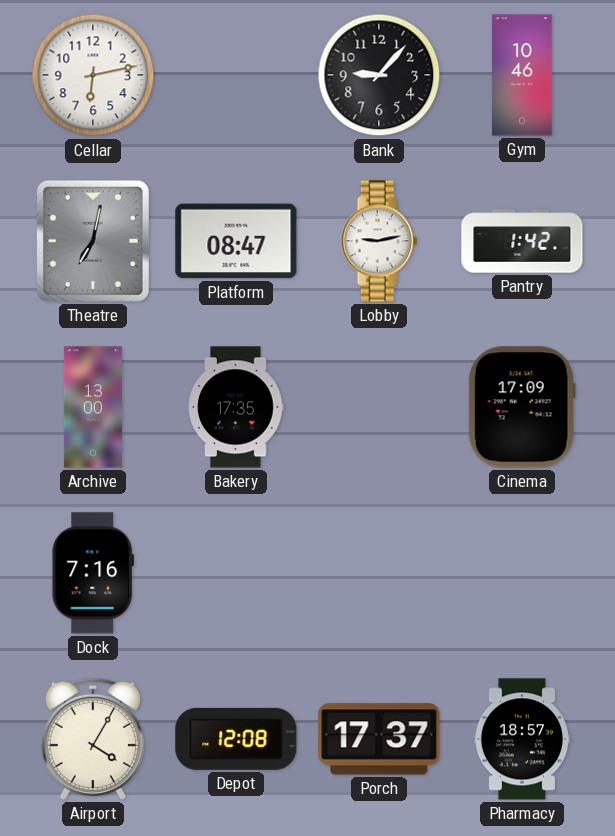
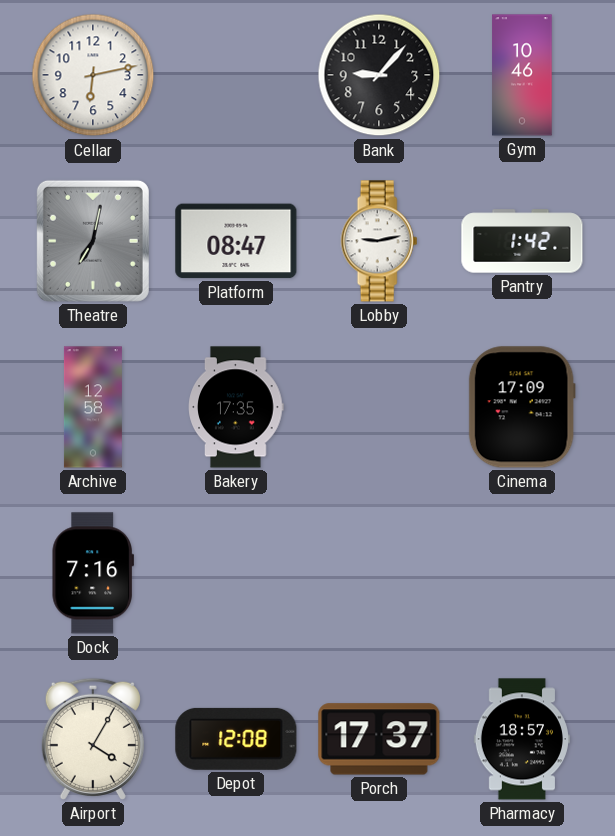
Archive: 13:00 -> 12:58 (93, 407)
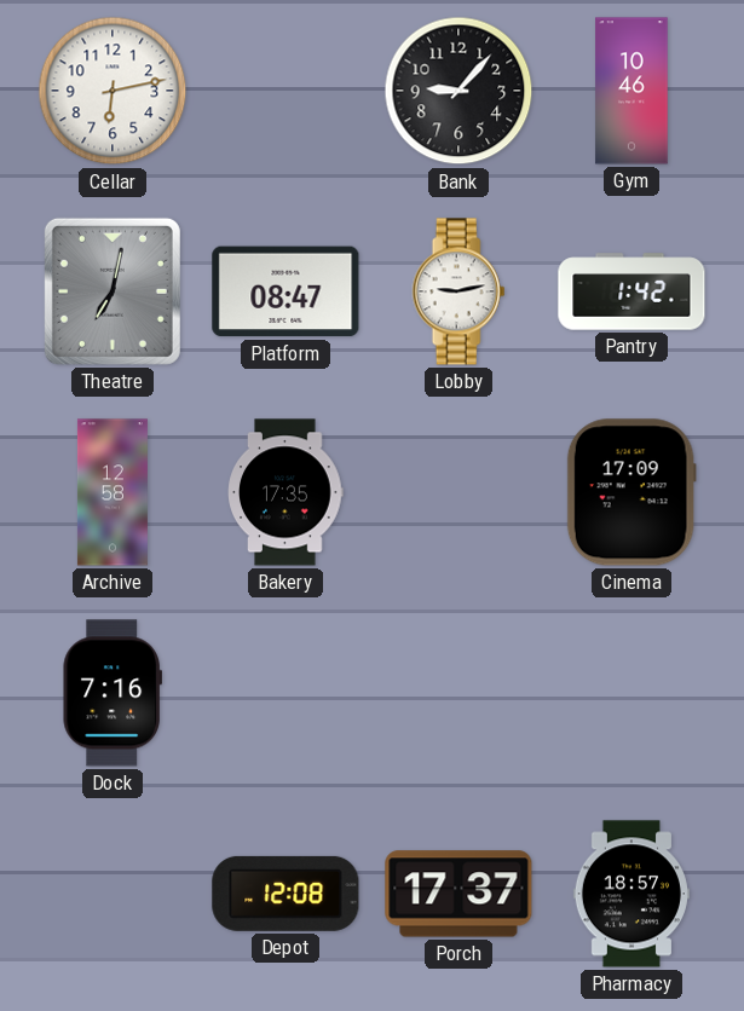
Airport: 4:05 -> none (93, 739)
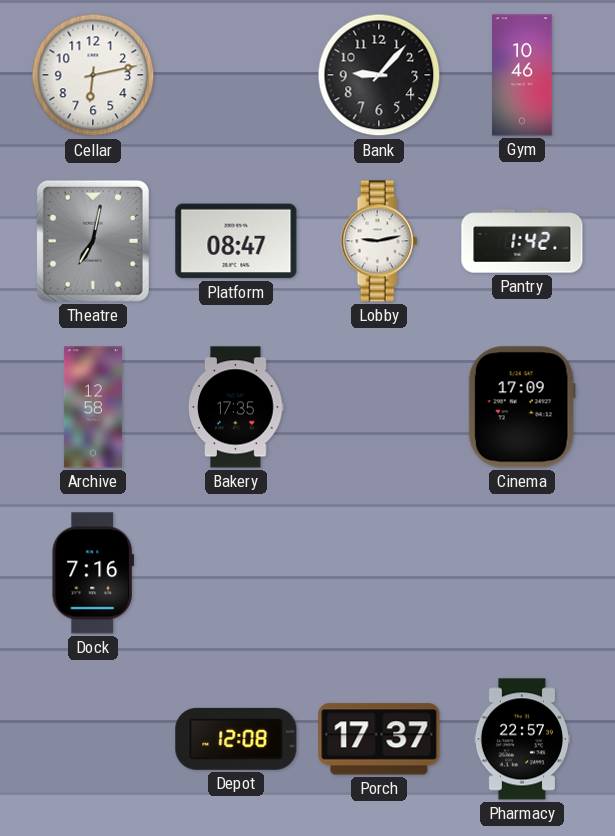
Pharmacy: 18:57 -> 22:57 (522, 739)
